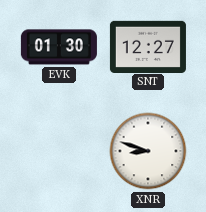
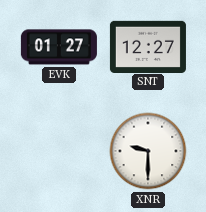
EVK: 01:30 -> 01:27 (59, 47)
XNR: 8:48 -> 9:30 (148, 151)
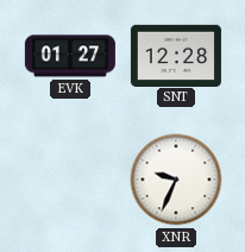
SNT: 12:27 -> 12:28 (176, 55)
XNR: 9:30 -> 9:34 (176, 179)
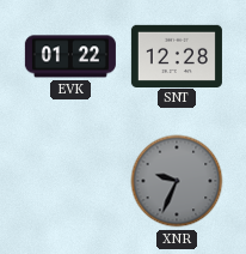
EVK: 01:27 -> 01:22 (70, 56)
XNR dial: white -> grey (177, 181)
